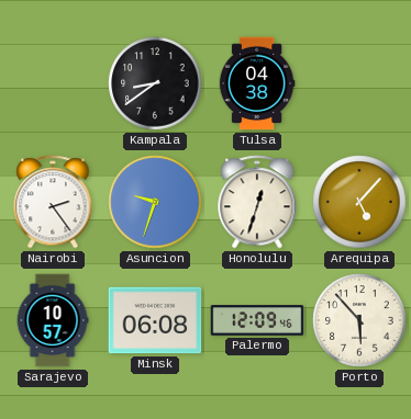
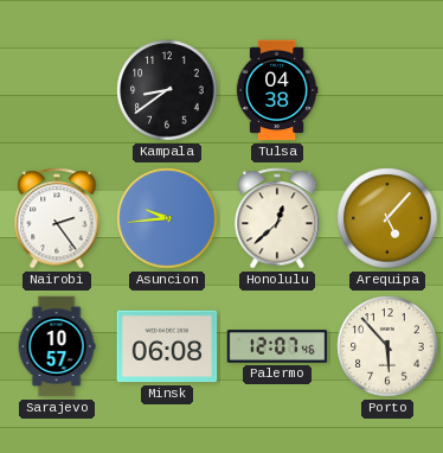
Asuncion: 9:33 -> 9:44 (167, 218)
Honolulu: 12:33 -> 12:38 (277, 218)
Palermo: 12:09 -> 12:07 (277, 346)
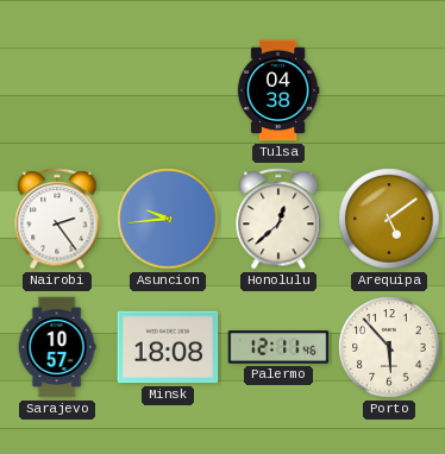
Kampala: 8:39 -> none (167, 90)
Arequipa: 5:07 -> 5:09 (389, 219)
Minsk: 06:08 -> 18:08 (168, 347)
Palermo: 12:07 -> 12:11 (278, 347)
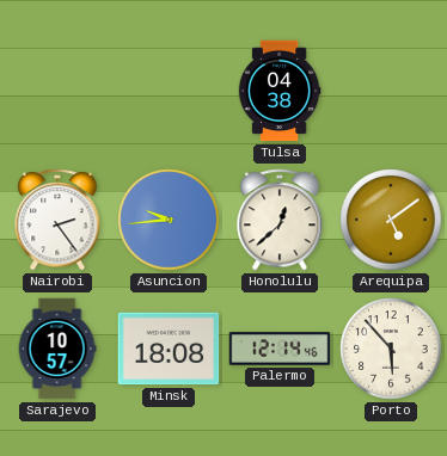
Palermo: 12:11 -> 12:14 (280, 349)
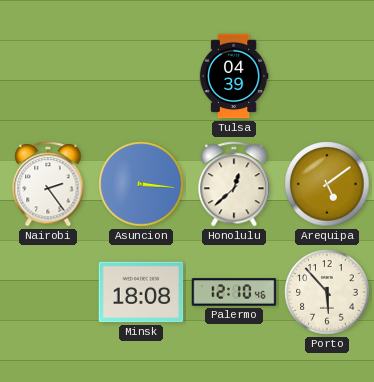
Tulsa: 04:38 -> 04:39 (234, 76)
Asuncion: 9:44 -> 3:16 (141, 184)
Sarajevo: 10:57 -> none (57, 349)
Palermo: 12:14 -> 12:10 (234, 292)
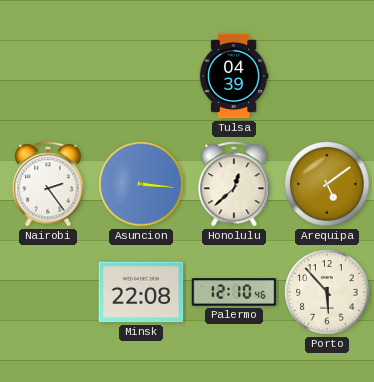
Minsk: 18:08 -> 22:08 (141, 292)
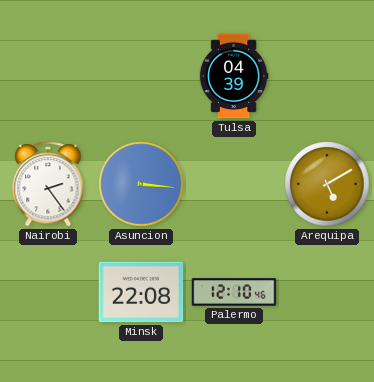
Honolulu: 12:38 -> none (234, 184)
Arequipa: 5:09 -> 5:10 (327, 184)
Porto: 5:53 -> none (327, 292)
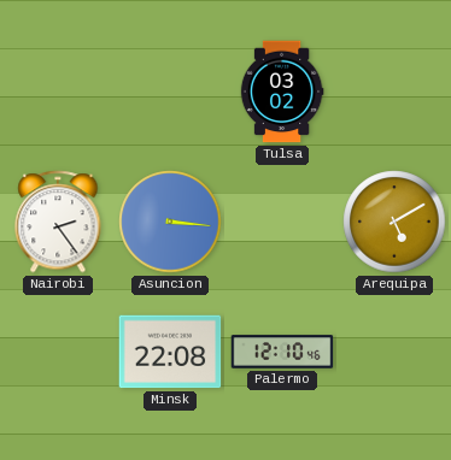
Tulsa: 04:39 -> 03:02 (282, 92)
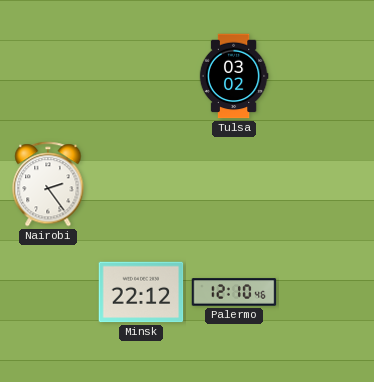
Asuncion: 3:16 -> none (170, 222)
Arequipa: 5:10 -> none (394, 222)
Minsk: 22:08 -> 22:12 (141, 292)
